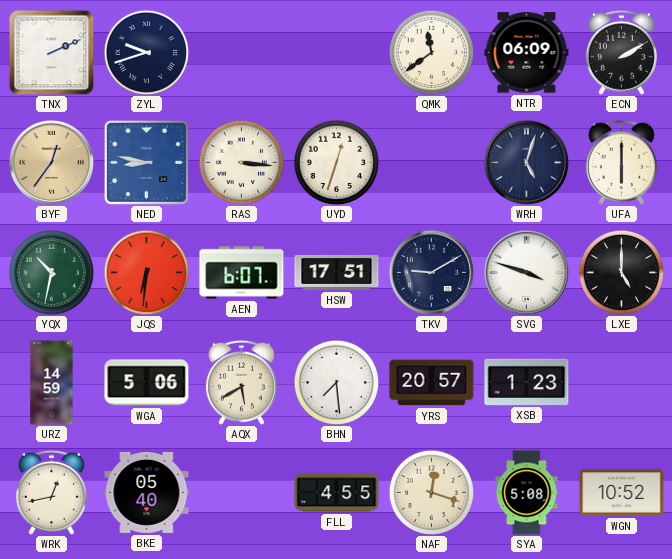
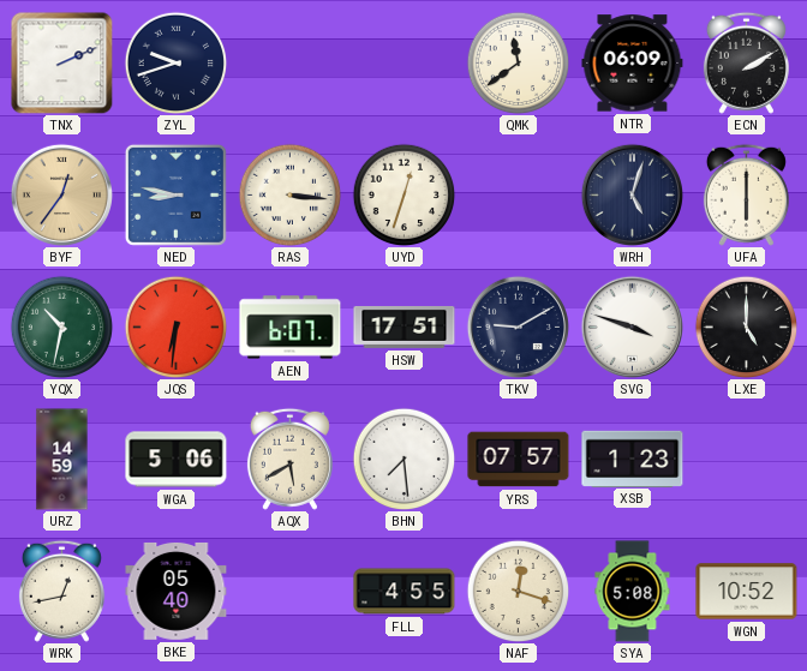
YRS: 20:57 -> 07:57 (519, 460)
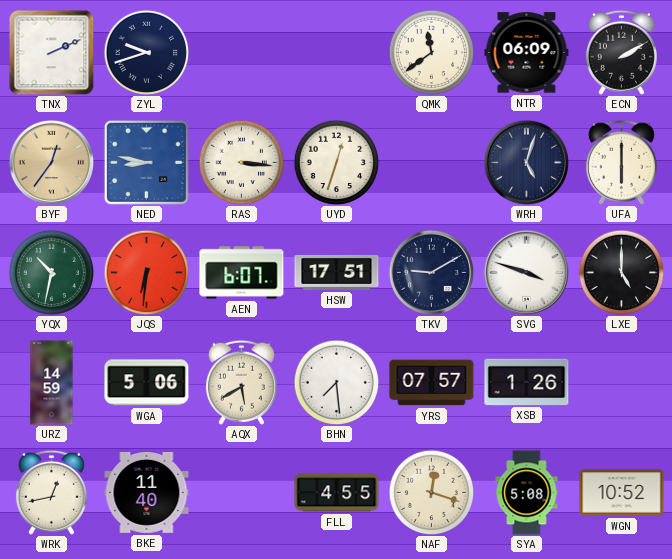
XSB: 1:23 -> 1:26 (527, 382)
BKE: 05:40 -> 11:40 (147, 492)
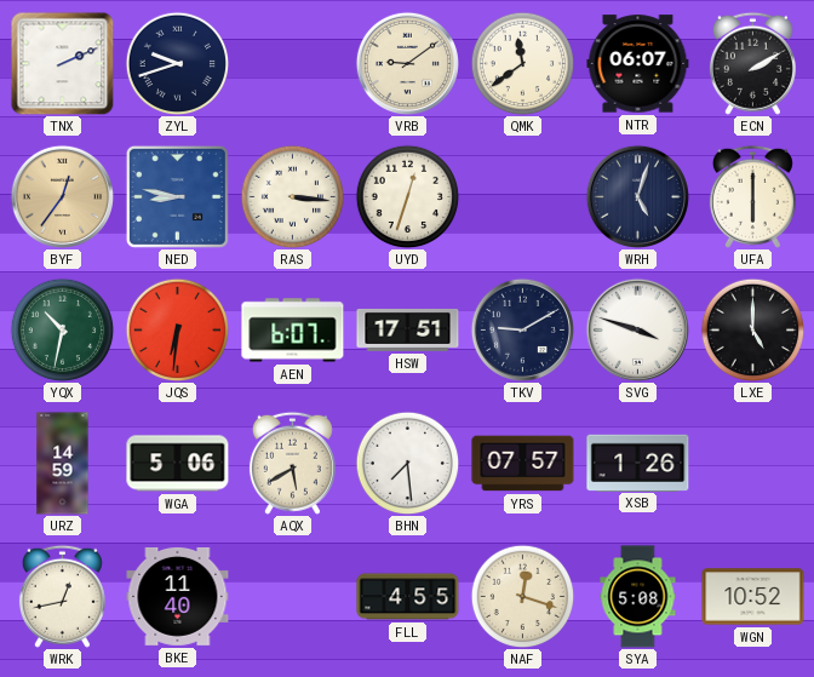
VRB: none -> 9:09 (407, 63)
NTR: 06:09 -> 06:07 (638, 64)
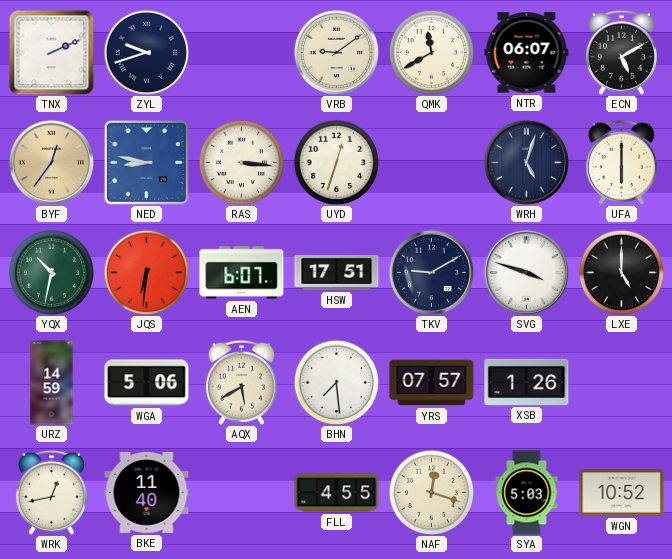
QMK: 11:39 -> 11:40 (431, 52)
ECN: 2:10 -> 5:10 (621, 52)
SYA: 5:08 -> 5:03 (527, 493)
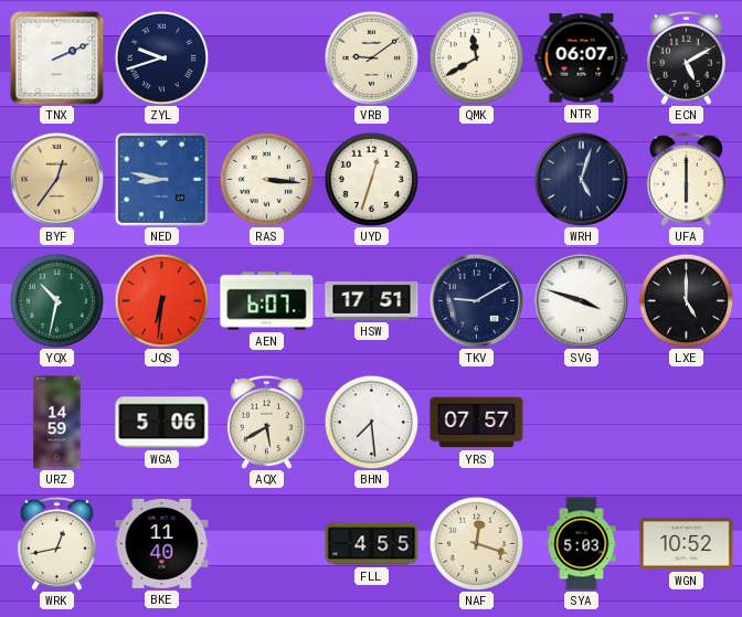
XSB: 1:26 -> none (527, 382)
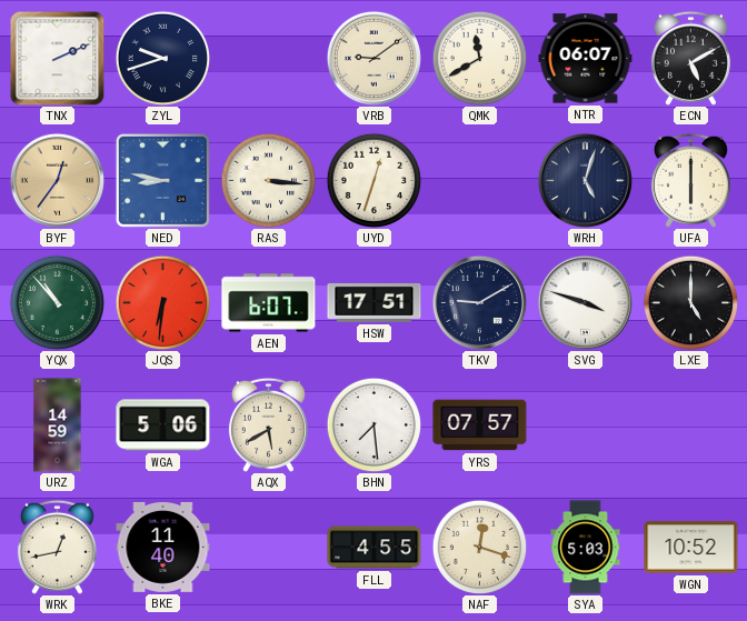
YQX: 10:32 -> 10:53 (57, 302)
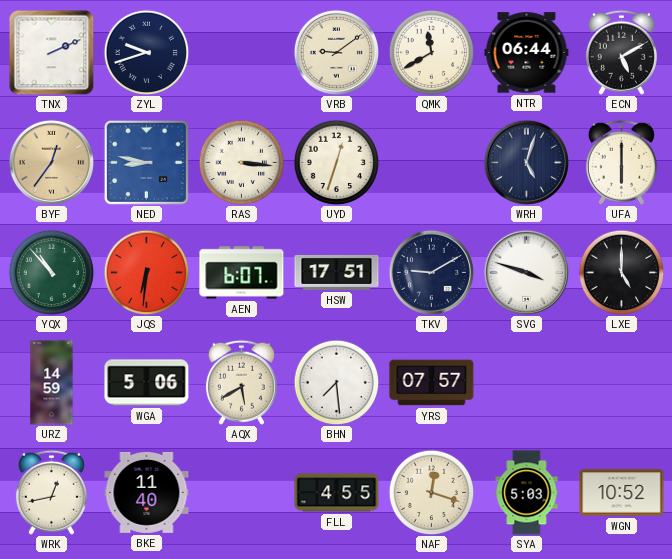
NTR: 06:07 -> 06:44 (527, 53)
